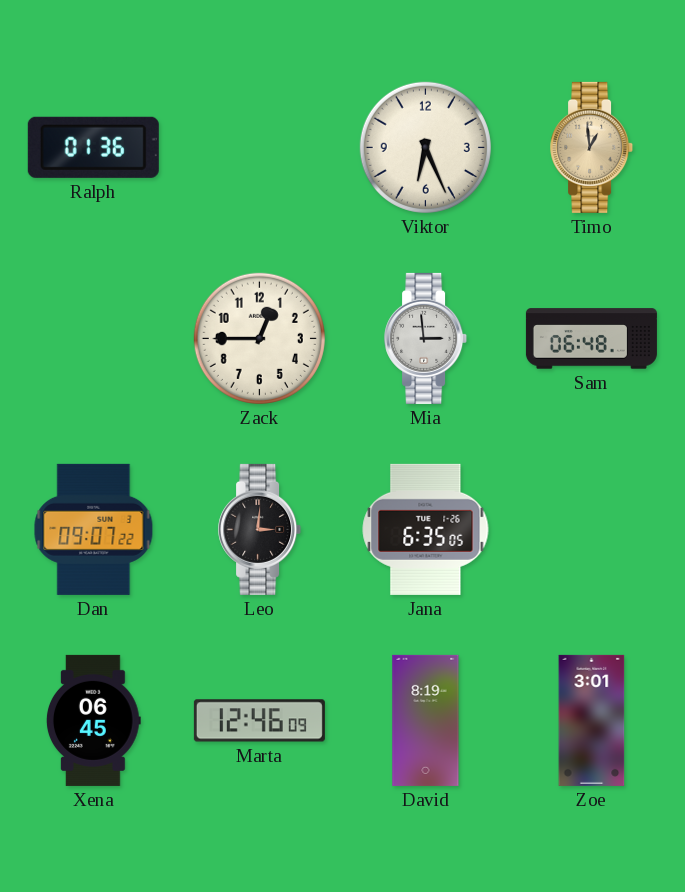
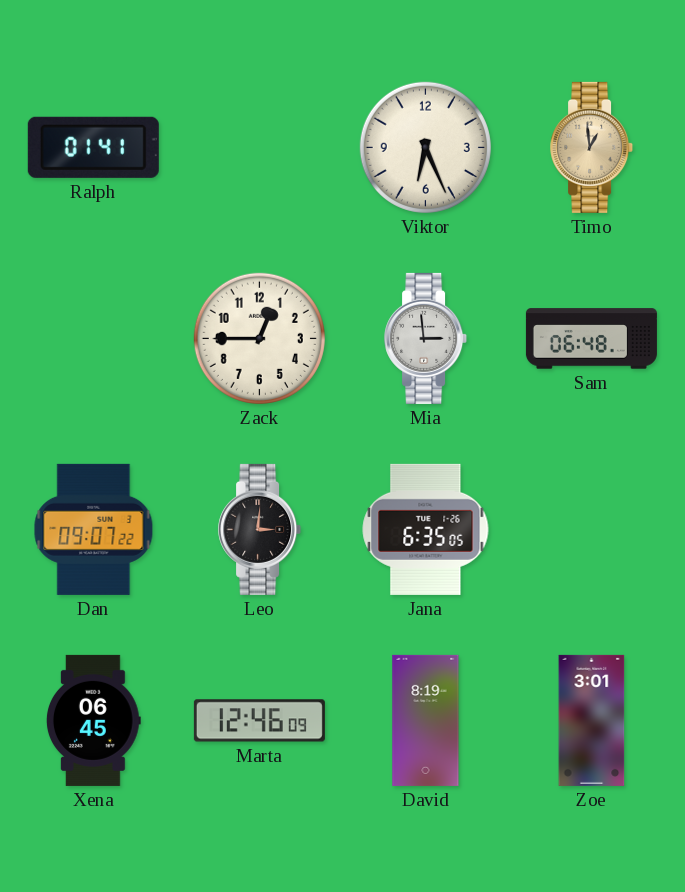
Ralph: 01:36 -> 01:41 (93, 147)
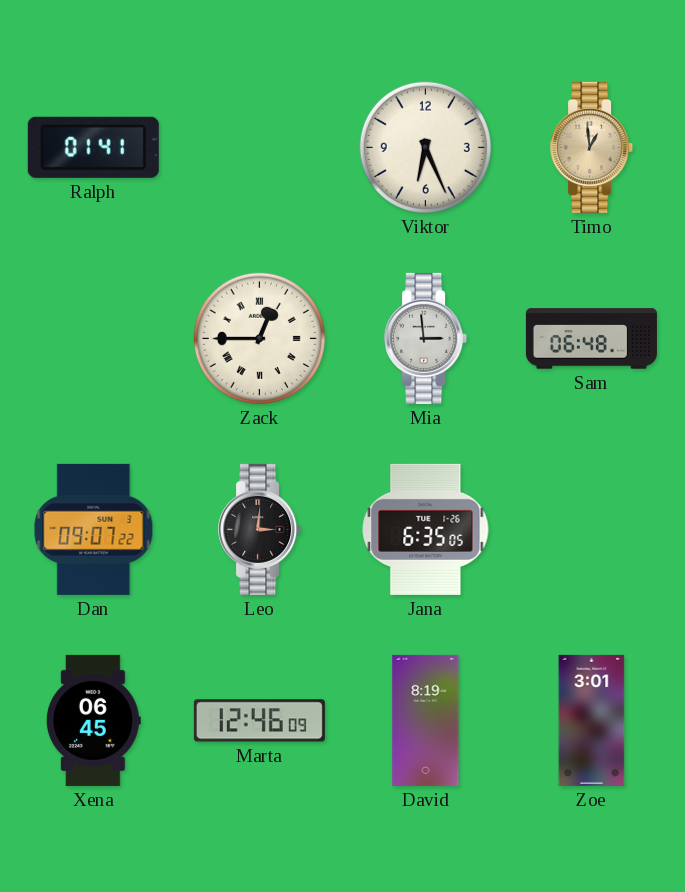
Zack numerals: Arabic -> Roman (259, 338)
